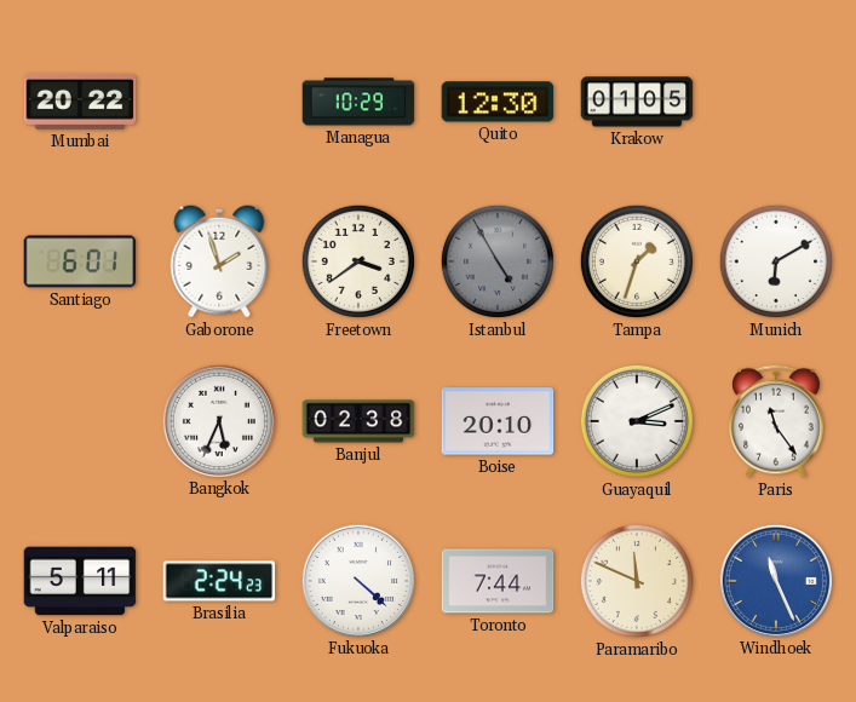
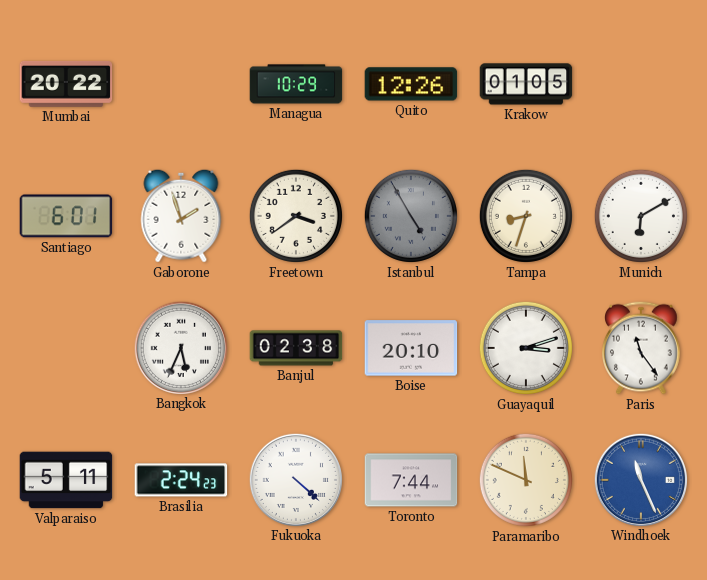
Quito: 12:30 -> 12:26 (411, 84)
Tampa: 1:33 -> 8:33 (526, 216)
Guayaquil: 3:11 -> 3:12 (526, 348)
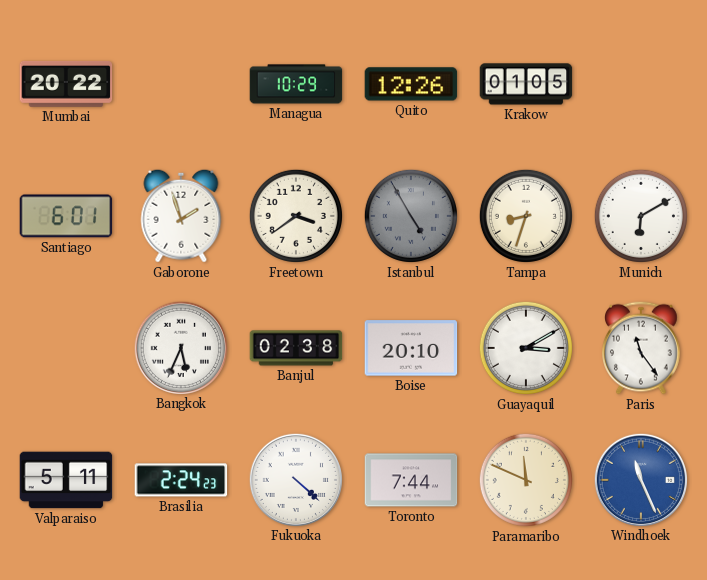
Guayaquil: 3:12 -> 3:10 (526, 348)
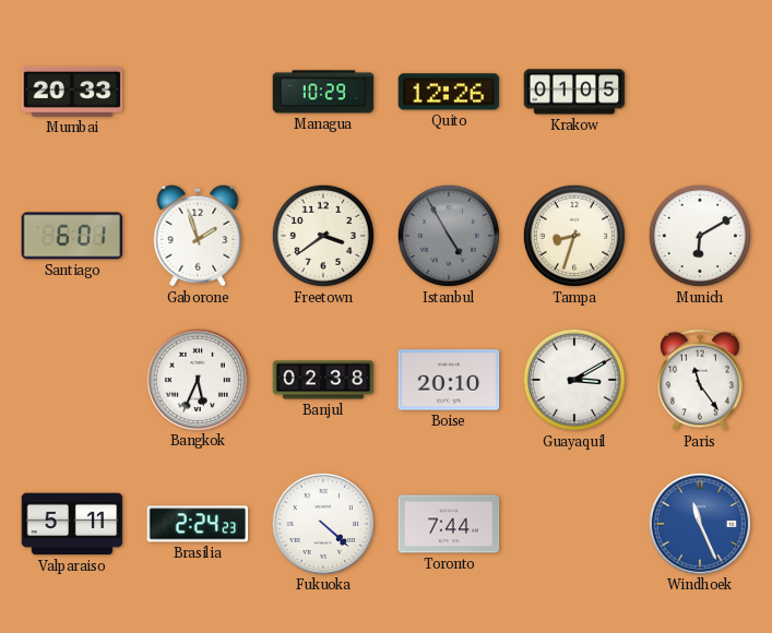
Mumbai: 20:22 -> 20:33 (72, 92)
Paramaribo: 11:49 -> none (526, 480)
